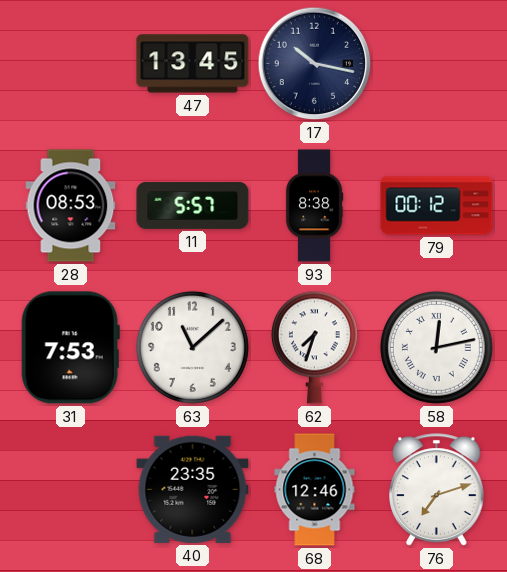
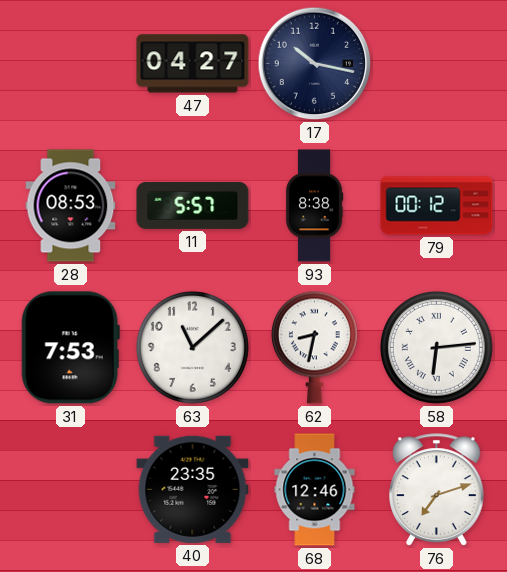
47: 13:45 -> 04:27 (193, 64)
62: 7:33 -> 8:32 (314, 347)
58: 12:13 -> 6:14 (436, 347)
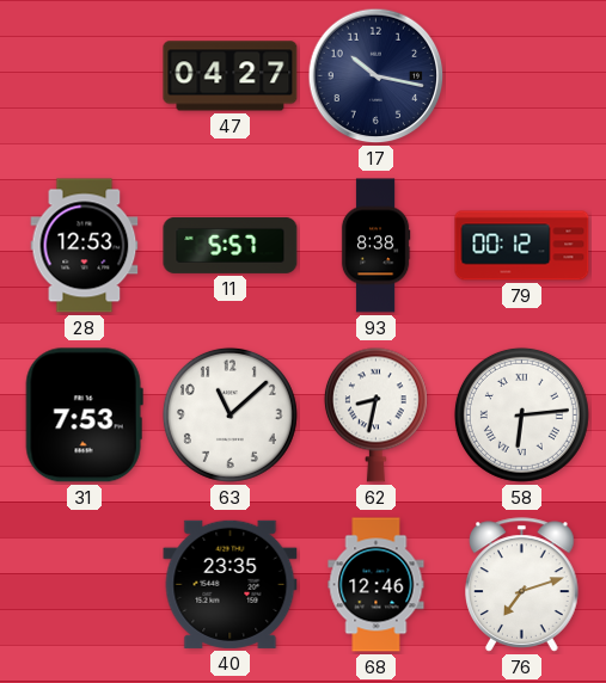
28: 08:53 -> 12:53 (85, 246)
